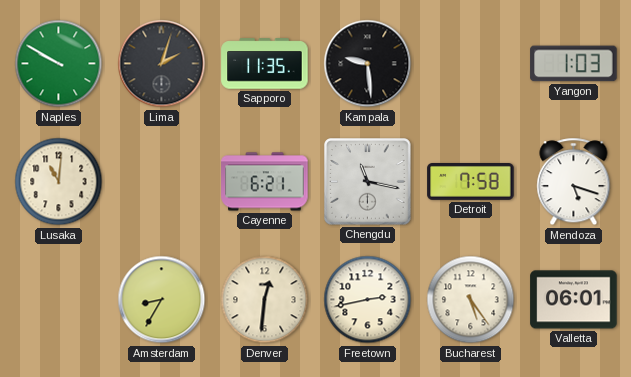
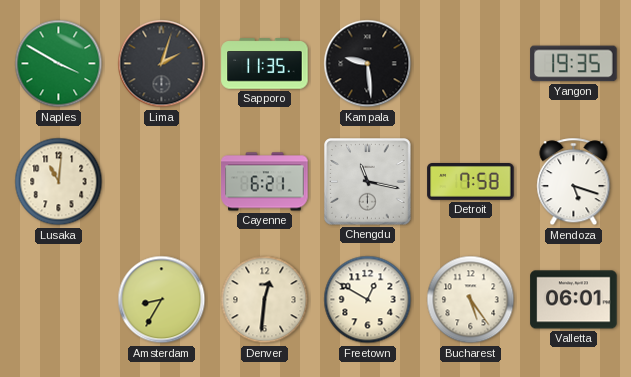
Naples: 9:50 -> 3:50 (59, 64)
Yangon: 1:03 -> 19:35 (574, 64)
Freetown: 2:43 -> 12:50 (368, 300)
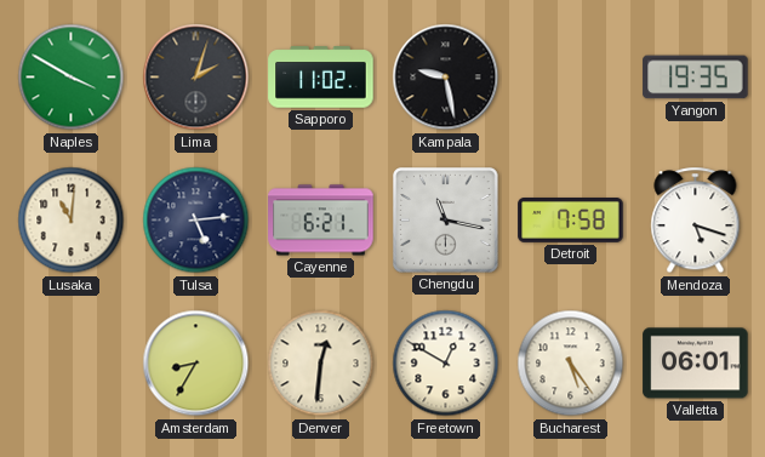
Sapporo: 11:35 -> 11:02 (321, 78)
Kampala: 9:29 -> 9:28 (446, 78)
Tulsa: none -> 5:14 (196, 221)
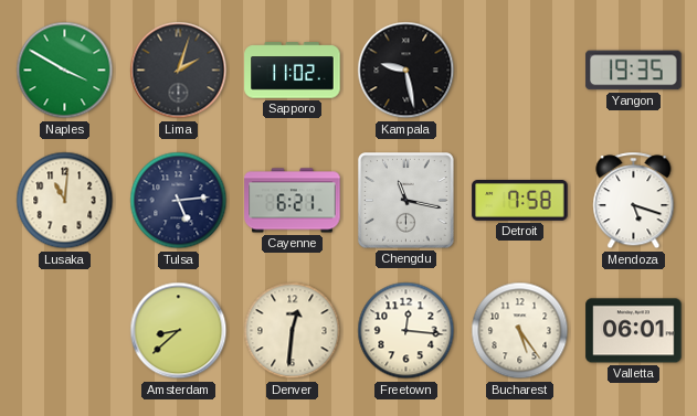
Amsterdam: 8:35 -> 8:38 (179, 331)
Freetown: 12:50 -> 12:16 (406, 331)
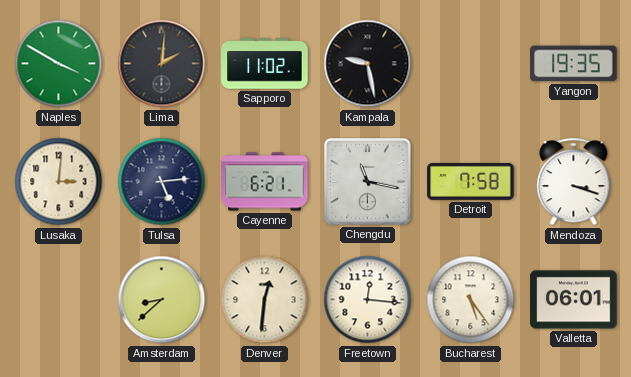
Lima: 2:03 -> 2:01 (162, 64)
Lusaka: 11:01 -> 3:01 (59, 182)
Mendoza: 5:18 -> 3:18 (574, 182)
